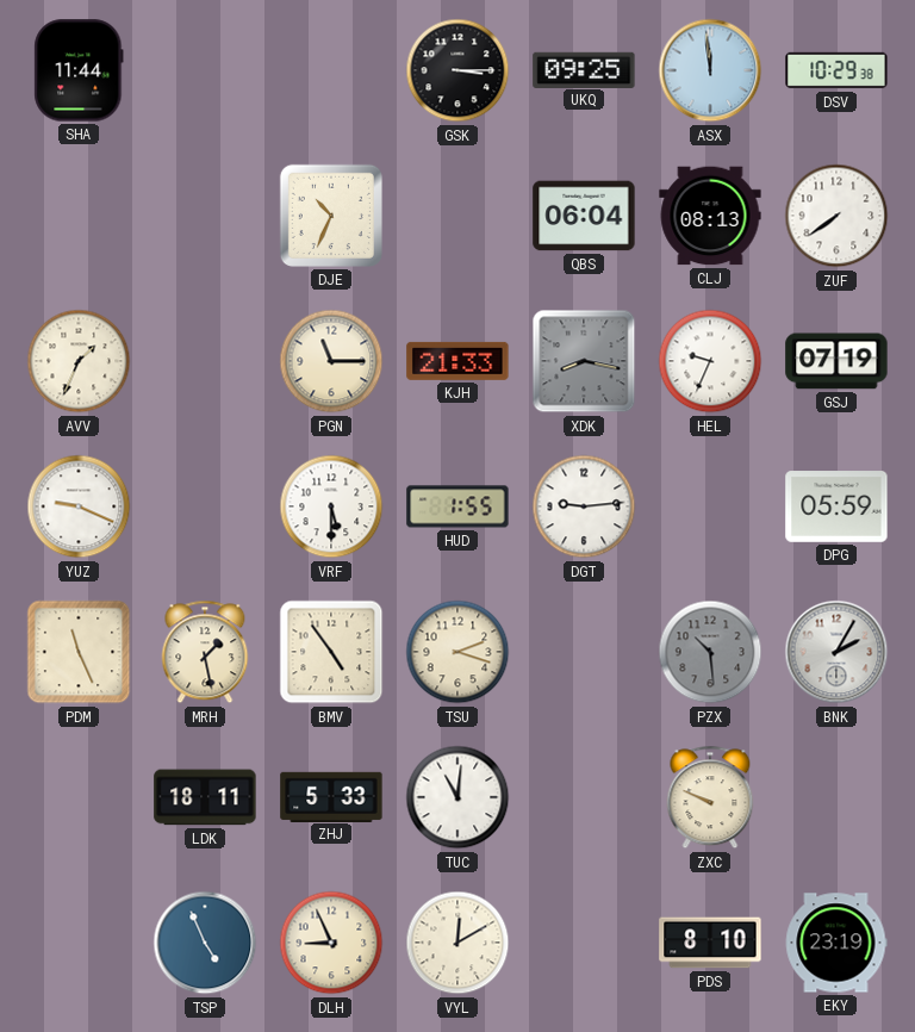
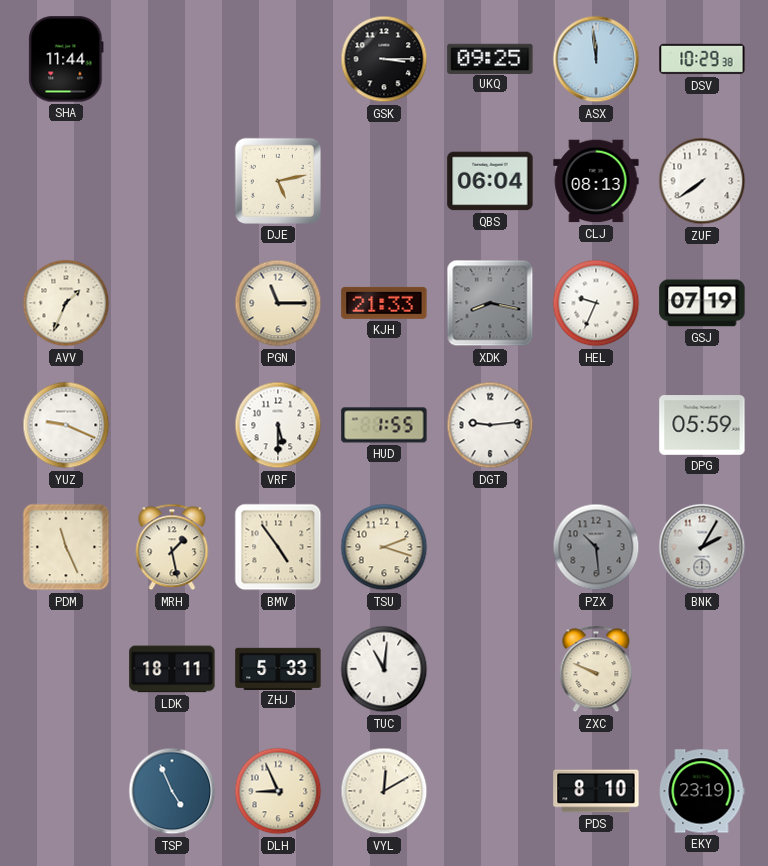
DJE: 10:34 -> 5:13 (278, 181)
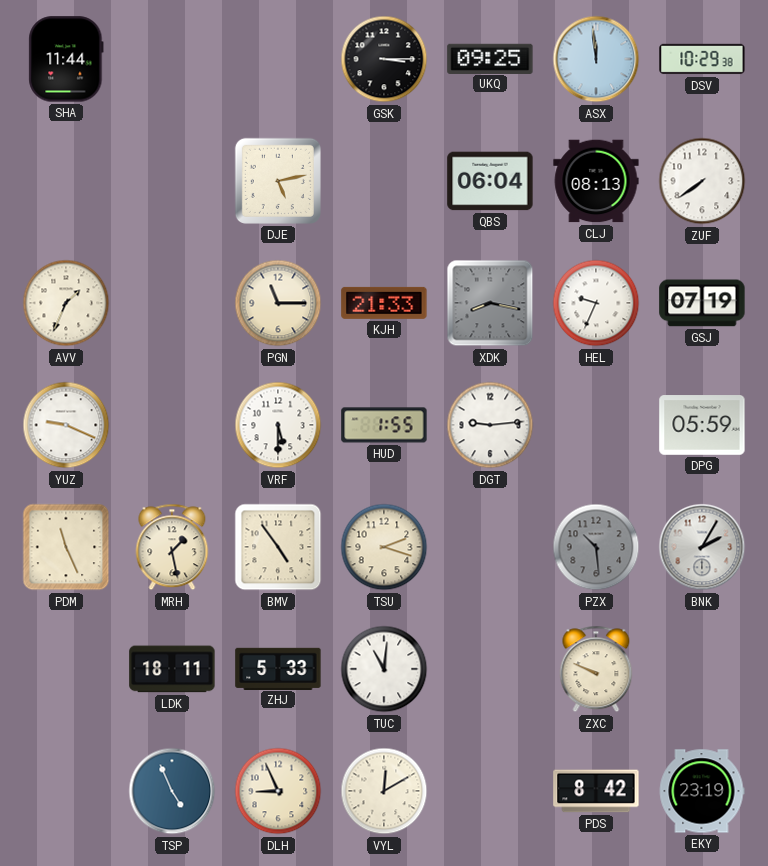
PDS: 8:10 -> 8:42 (596, 791)
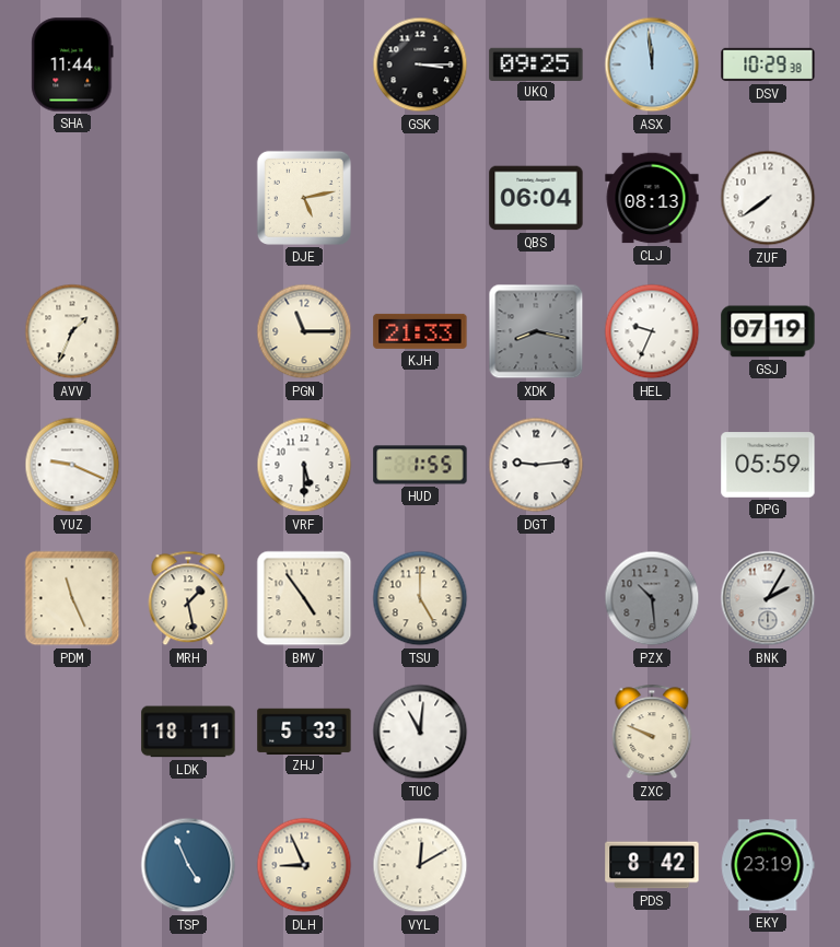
TSU: 2:18 -> 5:00 (420, 598)
